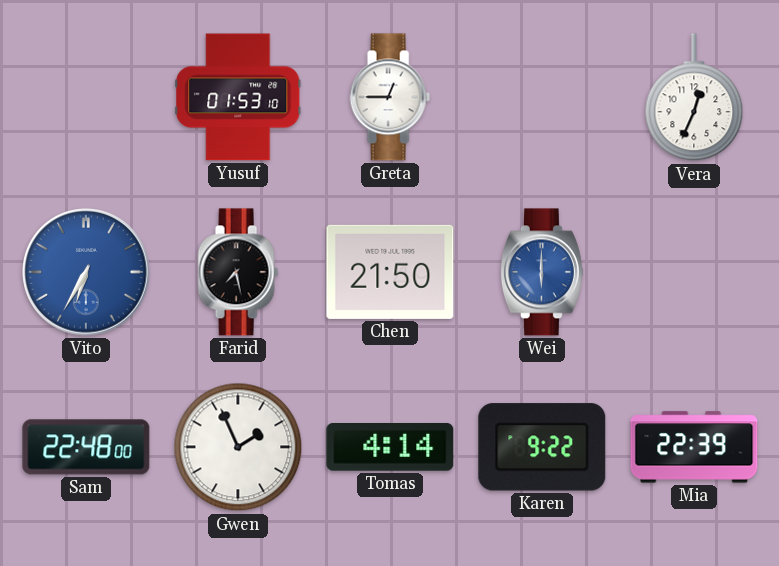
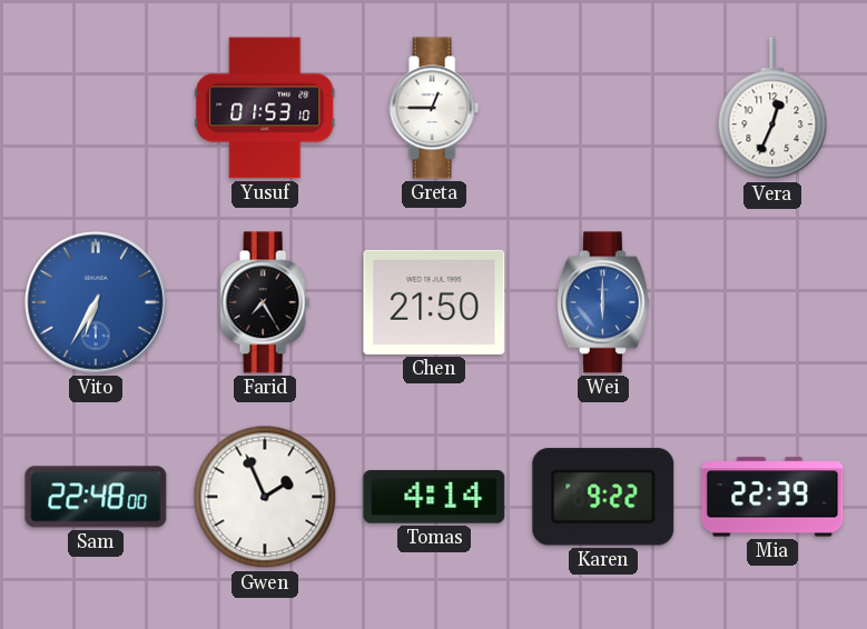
Farid: 7:28 -> 7:25 (265, 302)
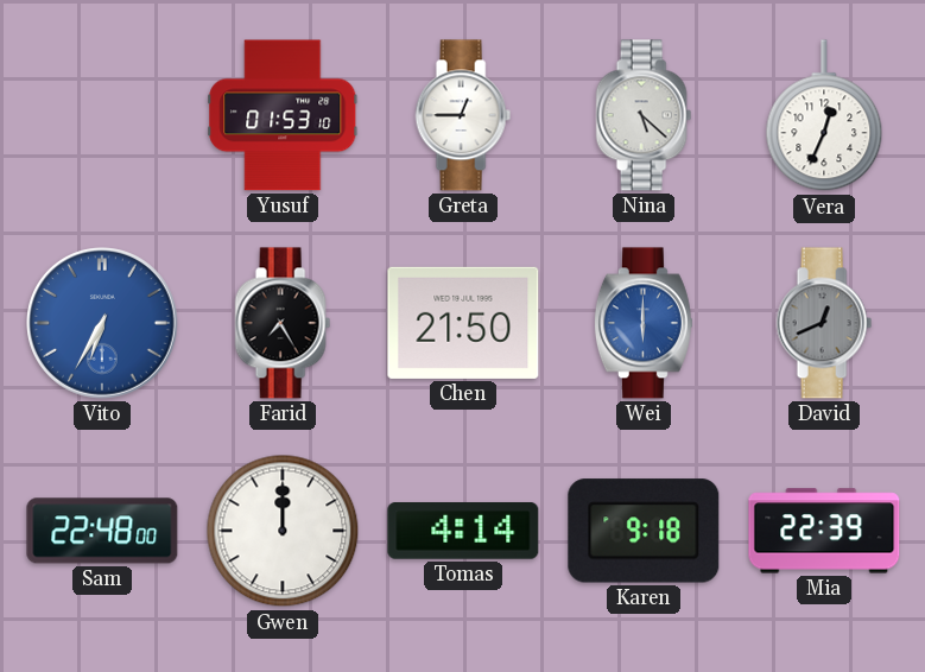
Nina: none -> 5:22 (644, 115)
David: none -> 12:41 (824, 323)
Gwen: 1:56 -> 12:00 (283, 531)
Karen: 9:22 -> 9:18 (644, 531)
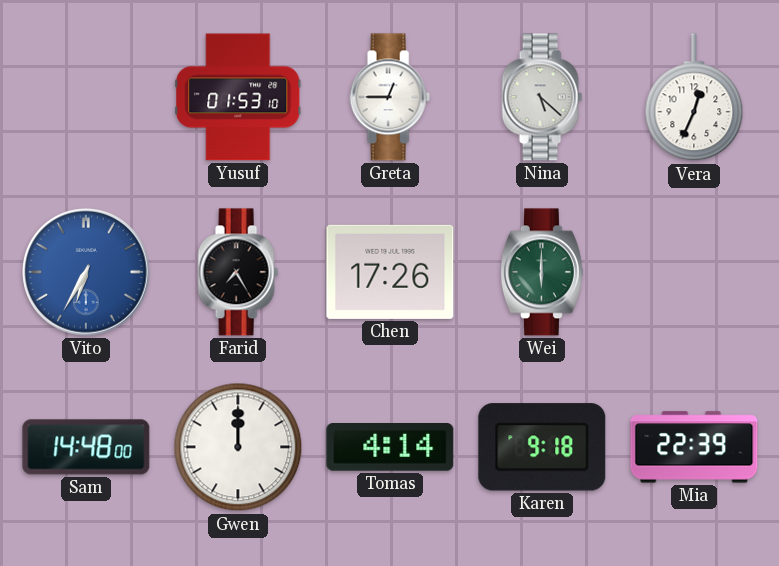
Chen: 21:50 -> 17:26 (390, 272)
Wei dial: blue -> green (542, 272)
David: 12:41 -> none (824, 323)
Sam: 22:48 -> 14:48 (86, 447)
